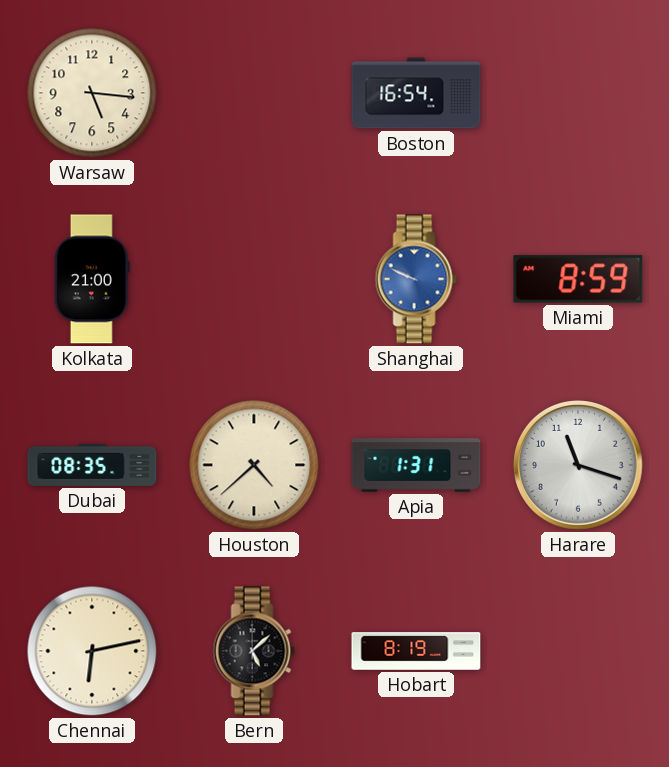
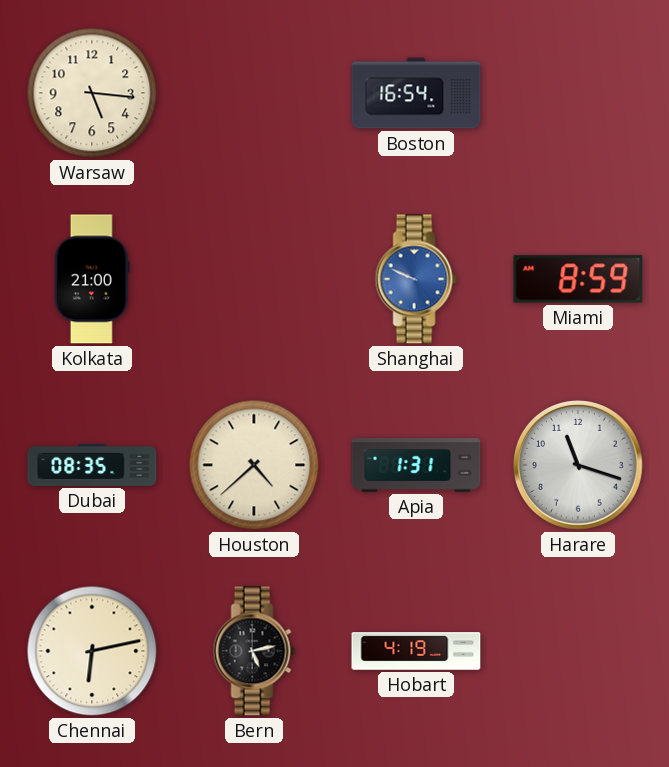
Bern: 5:08 -> 5:13 (254, 651)
Hobart: 8:19 -> 4:19 (416, 651)
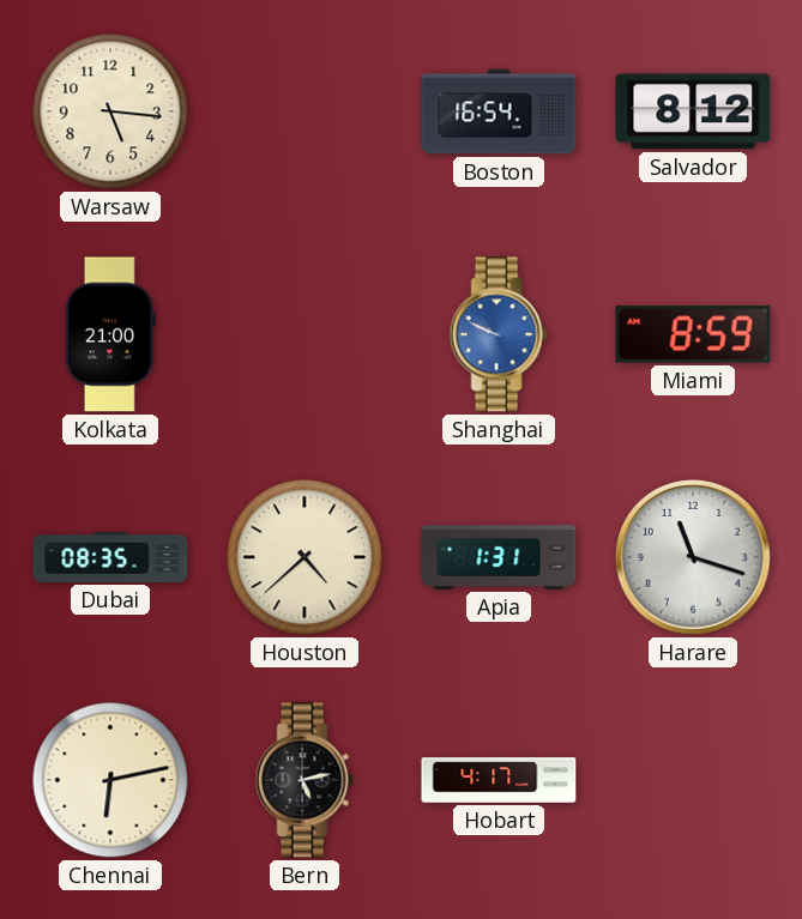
Salvador: none -> 8:12 (693, 111)
Hobart: 4:19 -> 4:17 (499, 780)
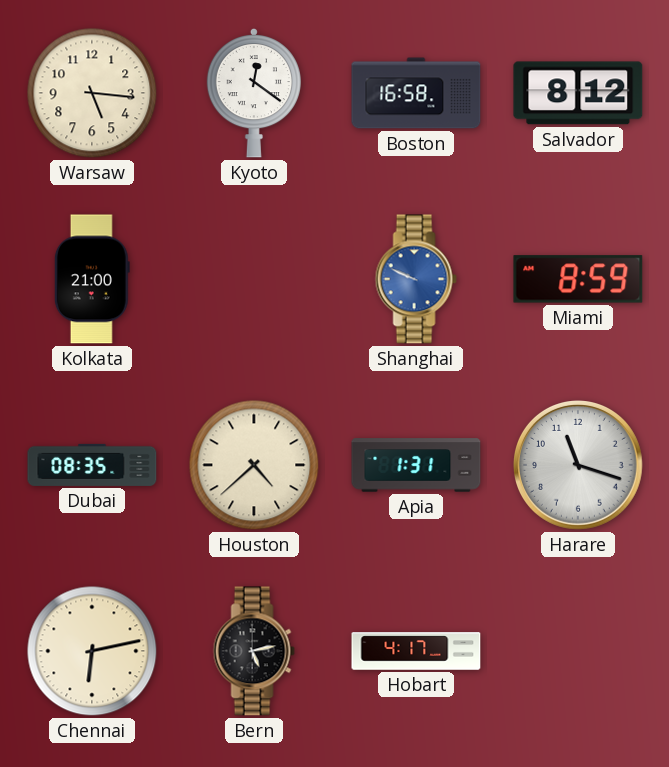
Kyoto: none -> 12:21 (253, 93)
Boston: 16:54 -> 16:58 (416, 93)
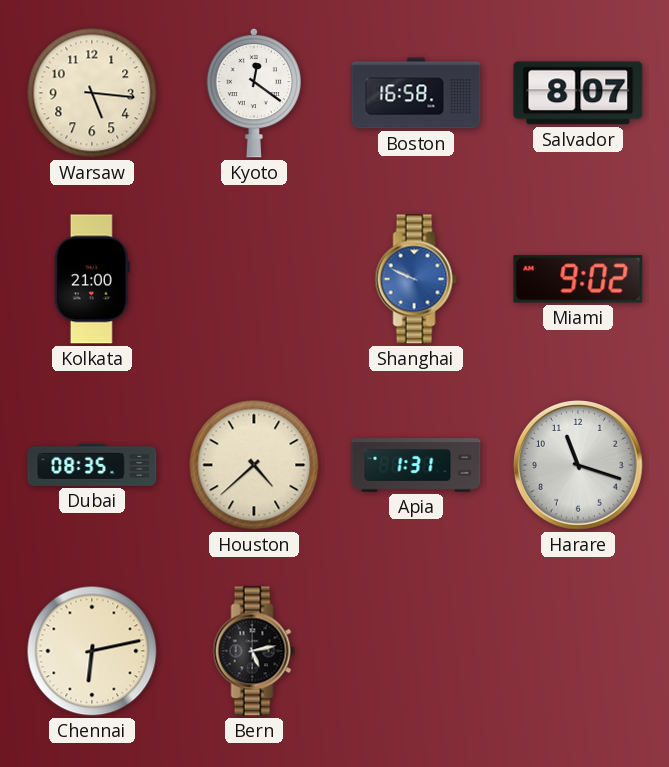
Salvador: 8:12 -> 8:07 (578, 93)
Miami: 8:59 -> 9:02 (578, 279)
Hobart: 4:17 -> none (416, 651)
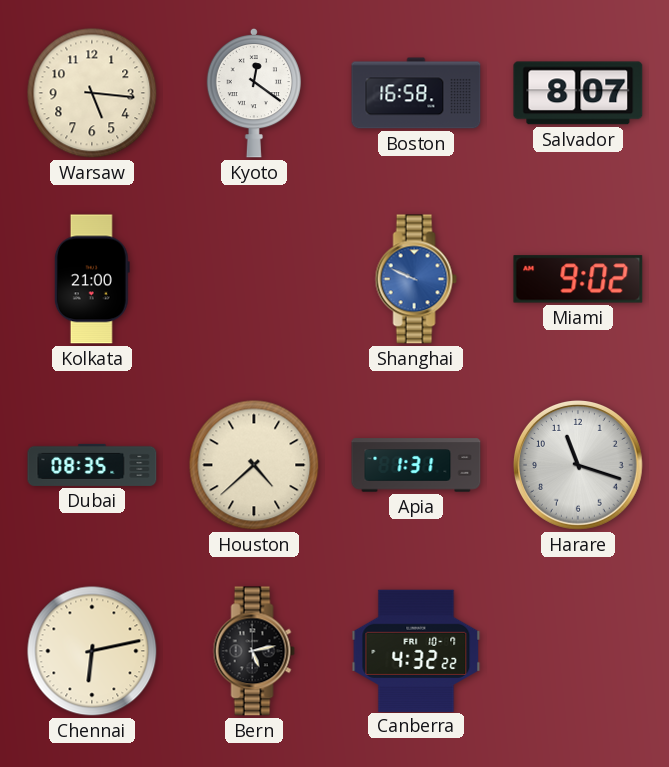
Canberra: none -> 4:32 (416, 650)
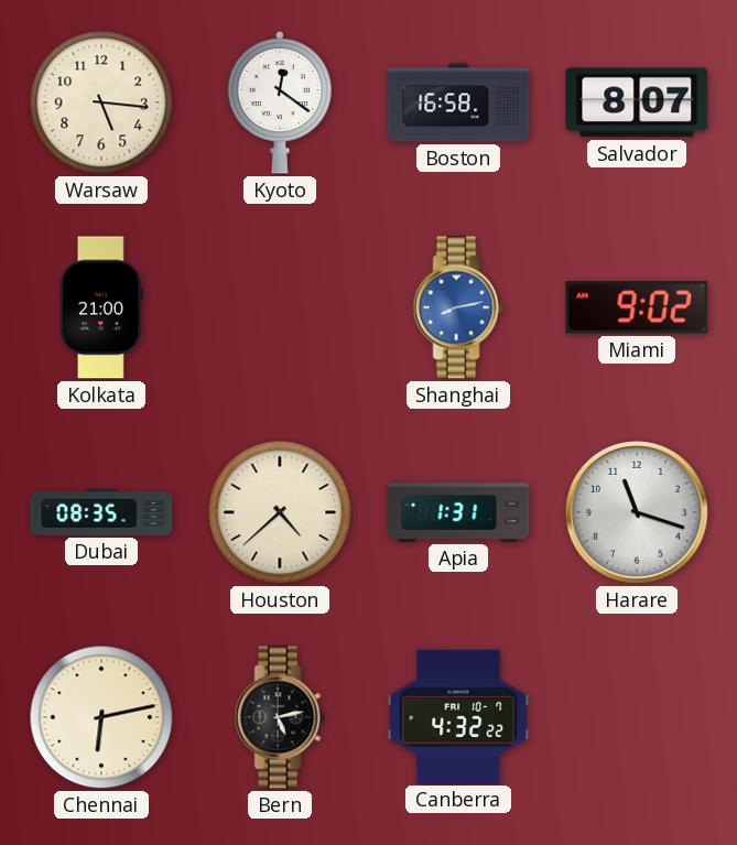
Shanghai: 9:49 -> 8:13 (458, 307)
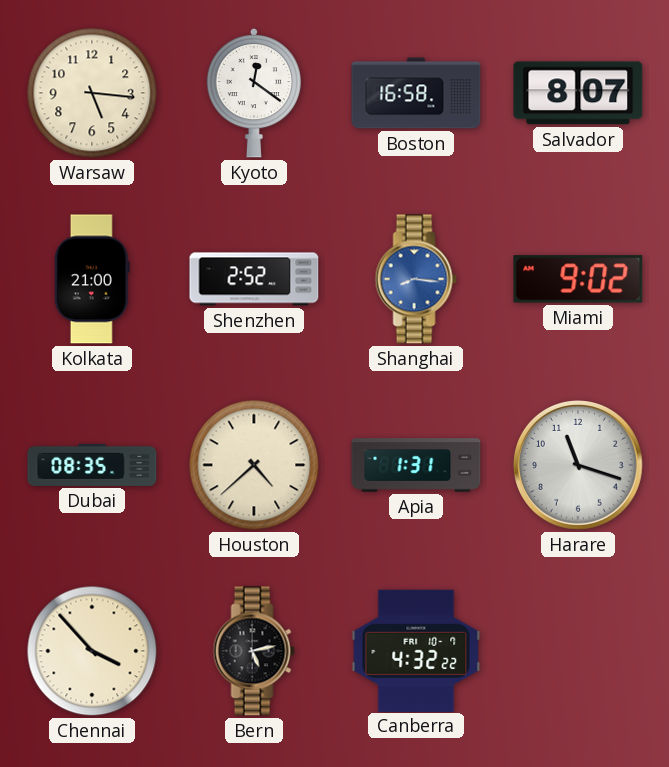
Shenzhen: none -> 2:52 (254, 279)
Shanghai: 8:13 -> 8:16 (416, 279)
Chennai: 6:13 -> 3:53 (92, 651)
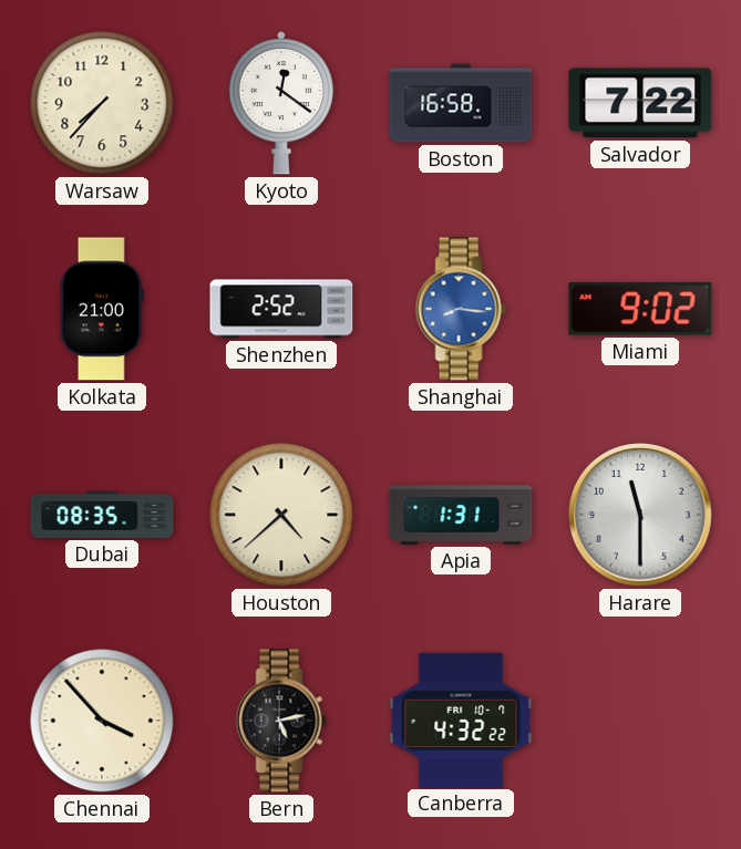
Warsaw: 5:16 -> 7:37 (102, 103)
Salvador: 8:07 -> 7:22 (640, 103)
Harare: 11:18 -> 11:30 (641, 516)
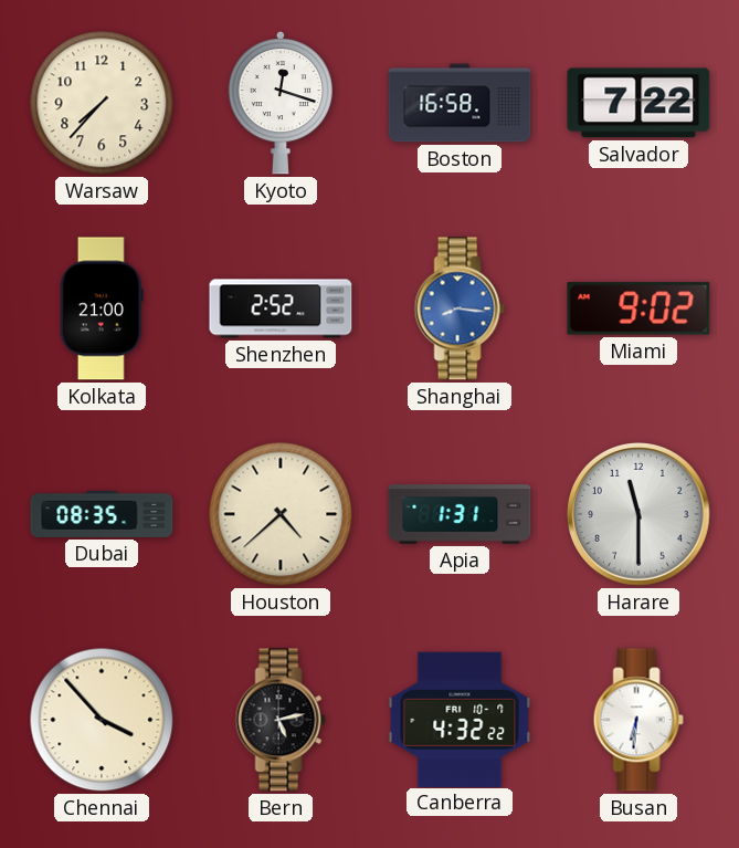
Kyoto: 12:21 -> 12:18 (279, 103)
Busan: none -> 6:31 (638, 720)
